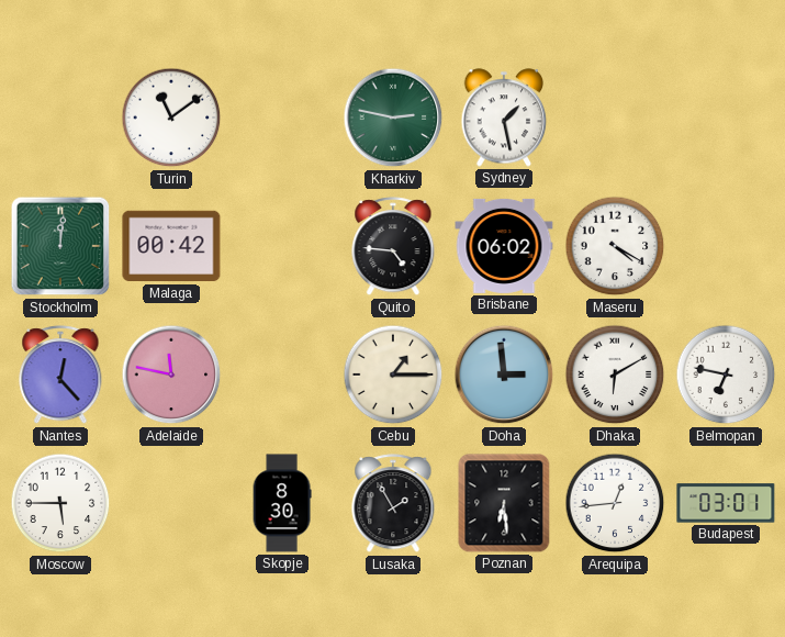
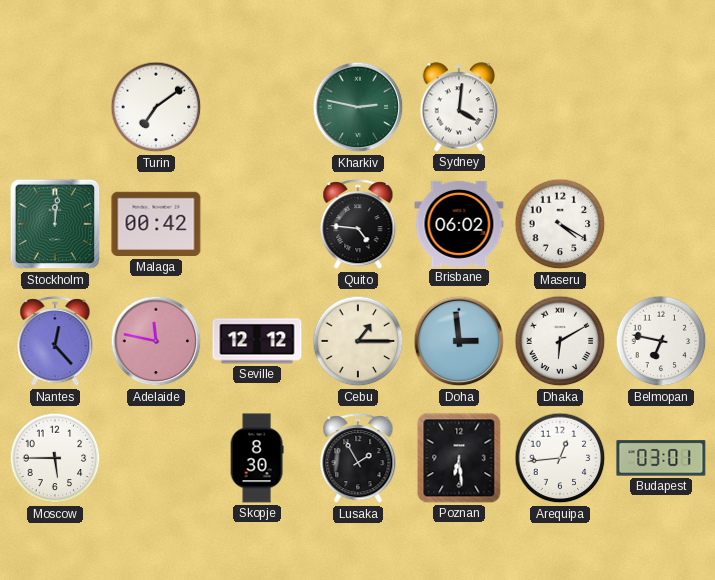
Turin: 11:09 -> 7:09 (156, 107)
Sydney: 1:28 -> 4:01 (459, 107)
Seville: none -> 12:12 (257, 341)
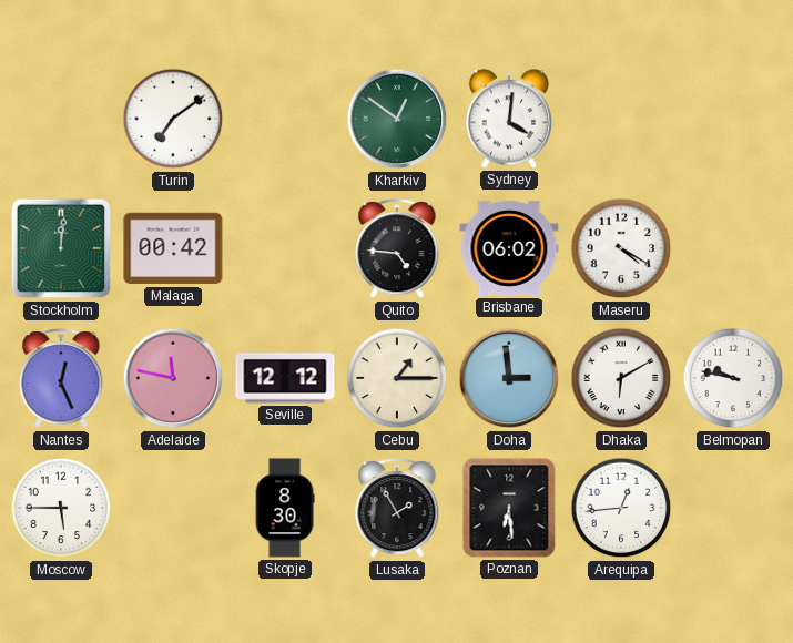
Kharkiv: 2:47 -> 12:51 (397, 119)
Nantes: 12:23 -> 12:26 (61, 379)
Belmopan: 6:47 -> 9:47 (733, 378)
Budapest: 03:01 -> none (661, 458)
